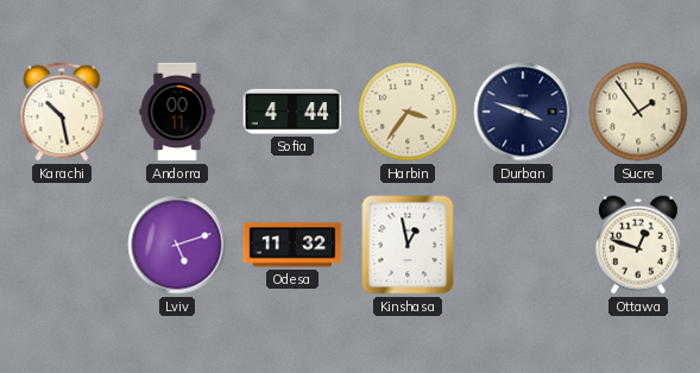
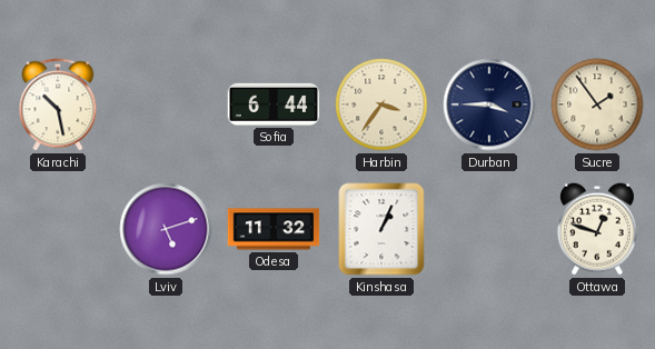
Andorra: 00:11 -> none (177, 112)
Sofia: 4:44 -> 6:44 (274, 104)
Durban: 3:48 -> 3:45 (489, 104)
Kinshasa: 12:58 -> 1:04 (381, 229)
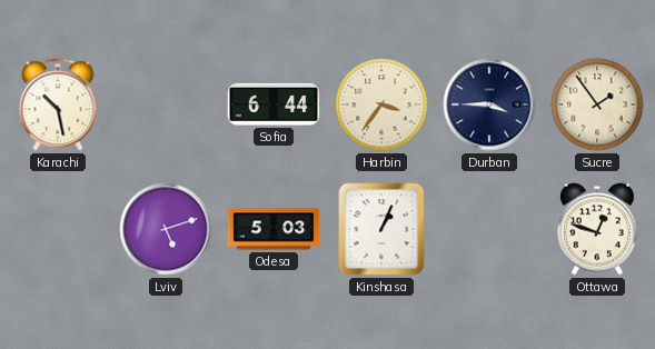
Odesa: 11:32 -> 5:03 (274, 229)
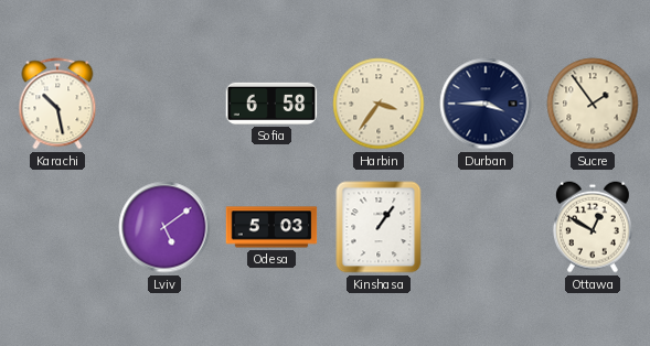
Sofia: 6:44 -> 6:58 (271, 104)
Lviv: 5:12 -> 5:09 (164, 227)
Kinshasa: 1:04 -> 1:06 (379, 227)
Ottawa: 12:48 -> 12:50 (593, 227)
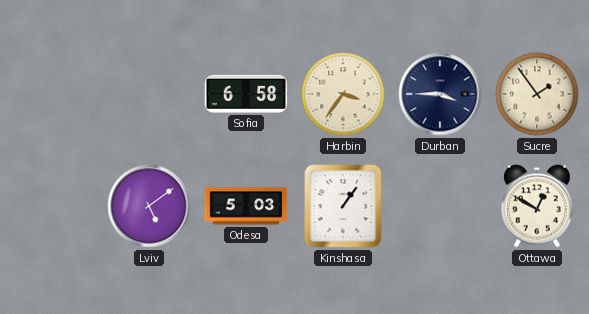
Karachi: 10:28 -> none (57, 104)
